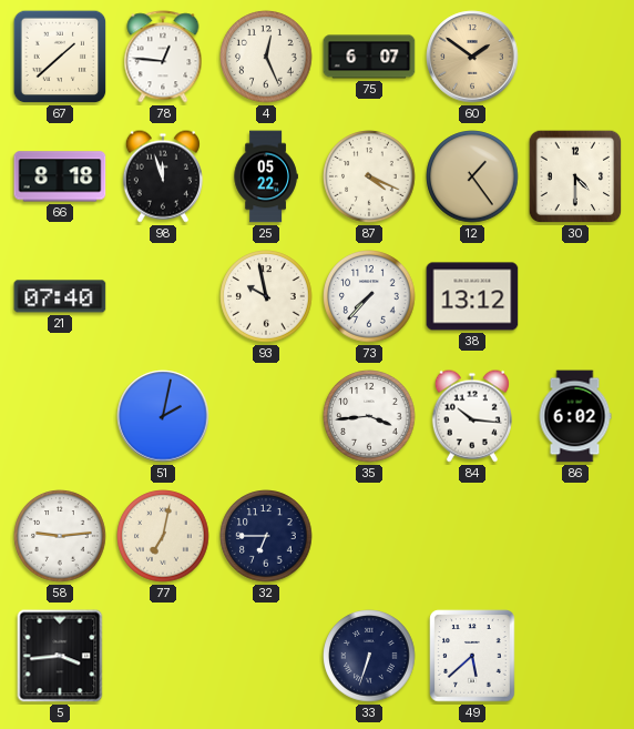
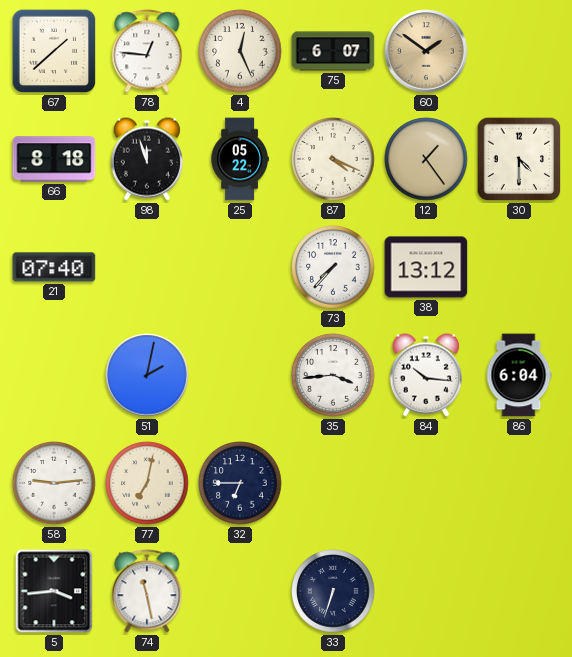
93: 9:58 -> none (266, 296)
86: 6:02 -> 6:04 (519, 375)
74: none -> 11:28 (147, 591)
49: 5:38 -> none (472, 656)
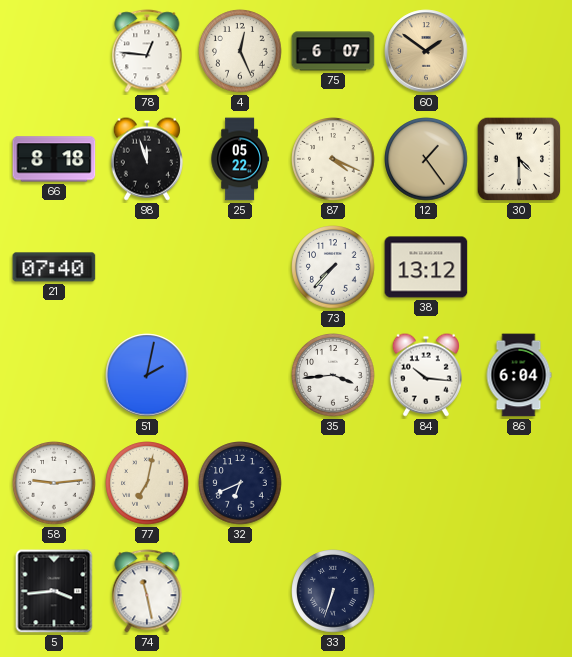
67: 1:38 -> none (54, 51)
32: 6:45 -> 6:41 (240, 483)
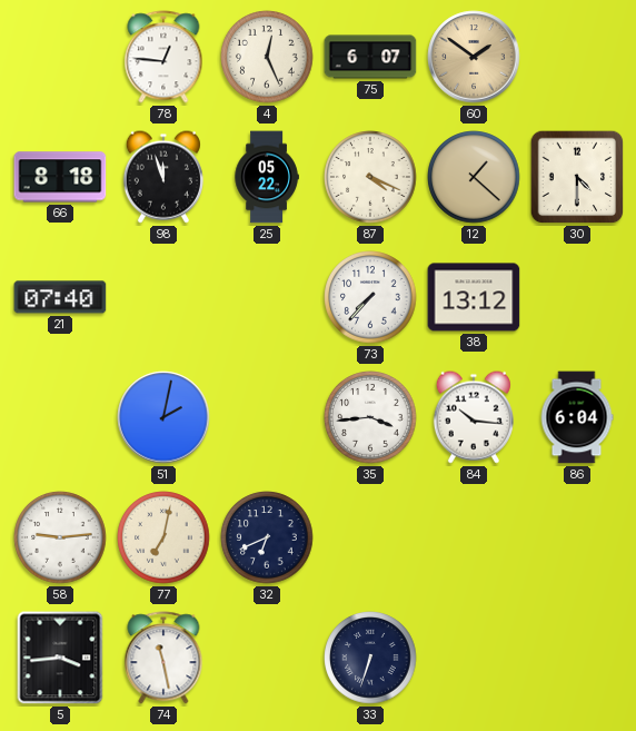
12: 1:24 -> 1:22 (474, 177)
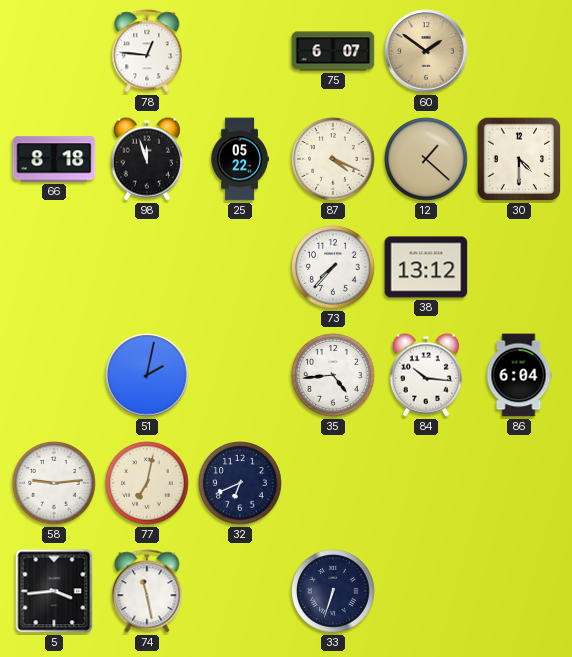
4: 12:26 -> none (267, 57)
21: 07:40 -> none (60, 297)
35: 3:44 -> 4:44 (333, 375)
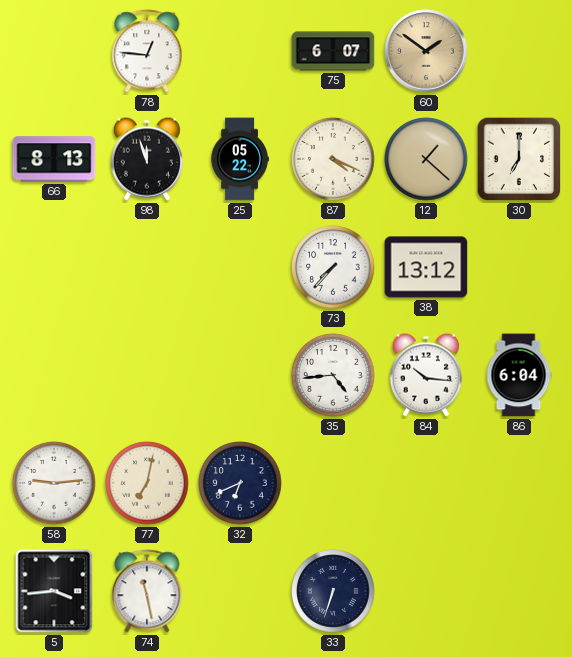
66: 8:18 -> 8:13 (54, 159)
30: 4:30 -> 7:00 (519, 159)
51: 2:02 -> none (147, 375)
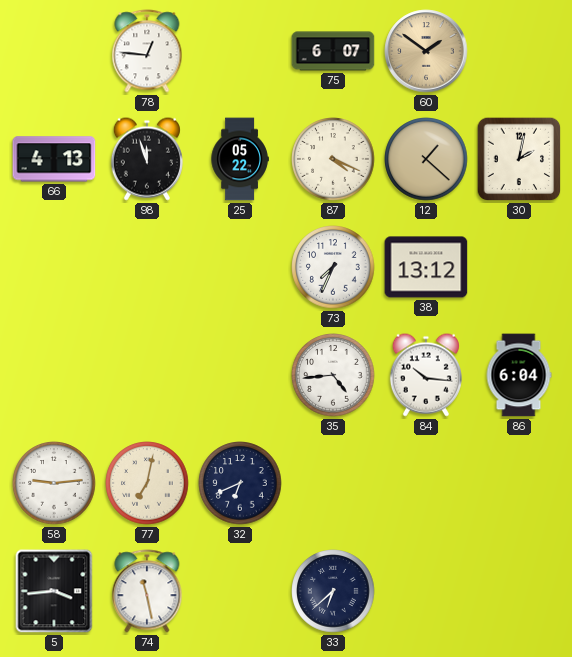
66: 8:13 -> 4:13 (54, 159)
30: 7:00 -> 2:02 (519, 159)
73: 7:37 -> 7:34 (333, 267)
33: 6:33 -> 6:38 (333, 591)
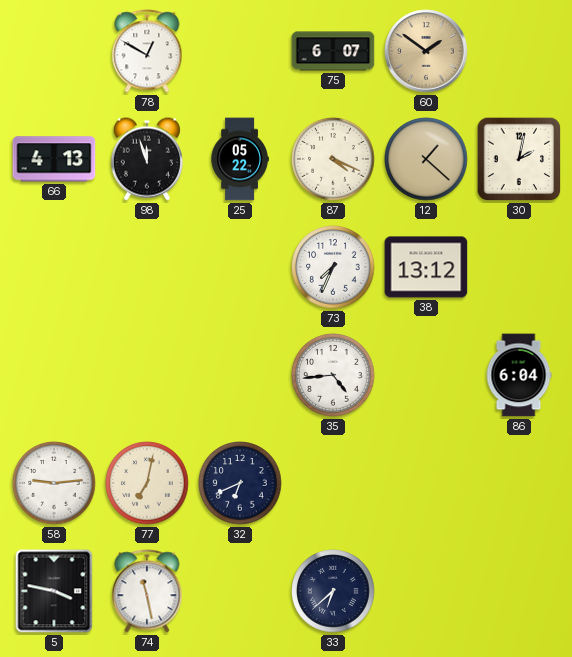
78: 12:46 -> 12:50 (147, 51)
84: 10:16 -> none (426, 375)
5: 3:44 -> 3:47 (54, 591)
